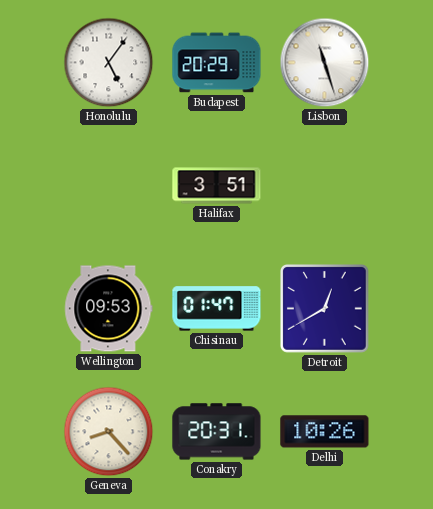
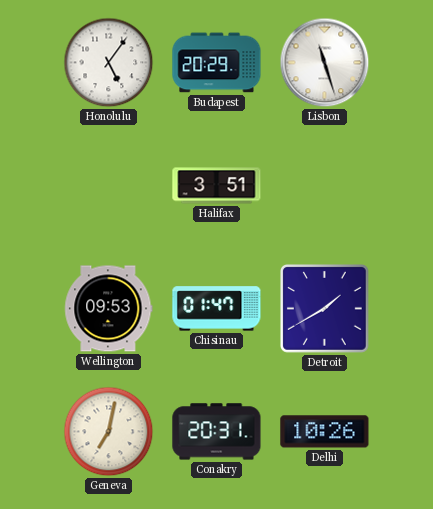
Detroit: 12:40 -> 1:40 (325, 309)
Geneva: 8:23 -> 7:02 (109, 432)
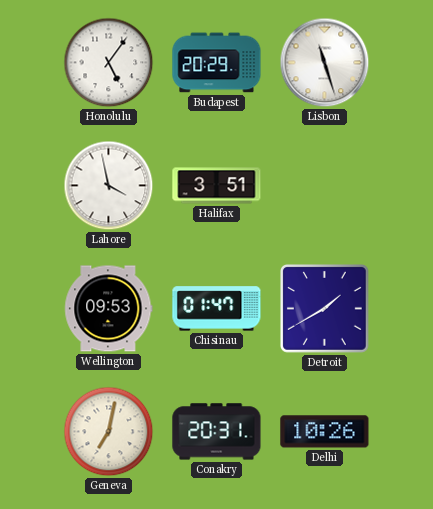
Lahore: none -> 3:58 (109, 186)
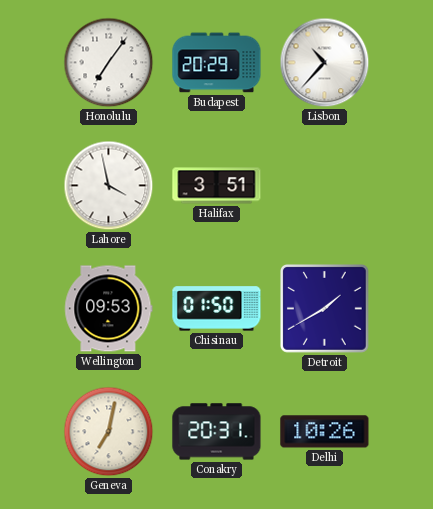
Honolulu: 5:06 -> 7:06 (109, 63)
Lisbon: 11:27 -> 10:37 (325, 63)
Chisinau: 01:47 -> 01:50 (217, 309)
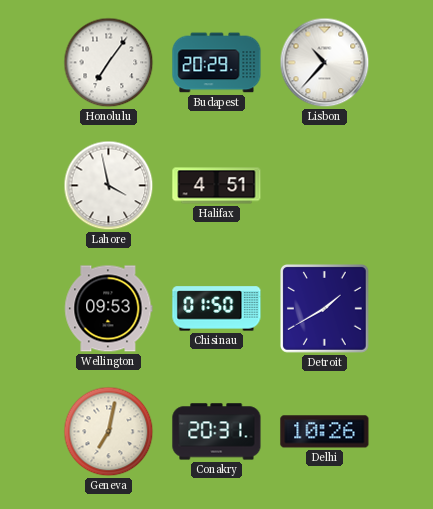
Halifax: 3:51 -> 4:51 (217, 186)
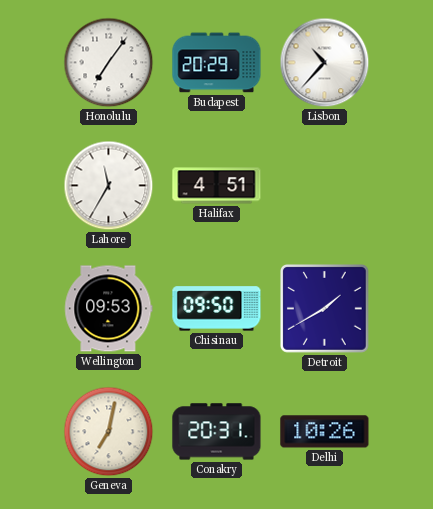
Lahore: 3:58 -> 11:35 (109, 186)
Chisinau: 01:50 -> 09:50 (217, 309)
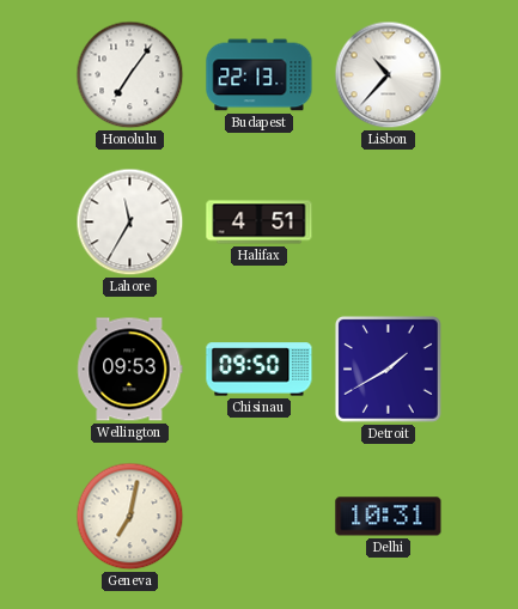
Budapest: 20:29 -> 22:13 (260, 75)
Conakry: 20:31 -> none (217, 432)
Delhi: 10:26 -> 10:31 (389, 517)
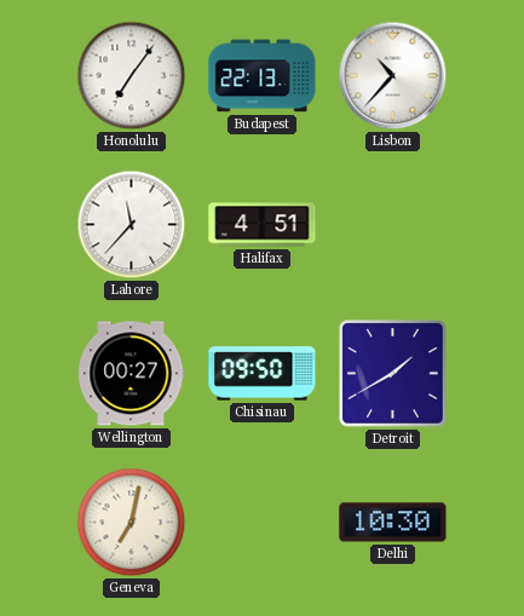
Lahore: 11:35 -> 11:37 (132, 225)
Wellington: 09:53 -> 00:27 (132, 374)
Delhi: 10:31 -> 10:30 (393, 523)
